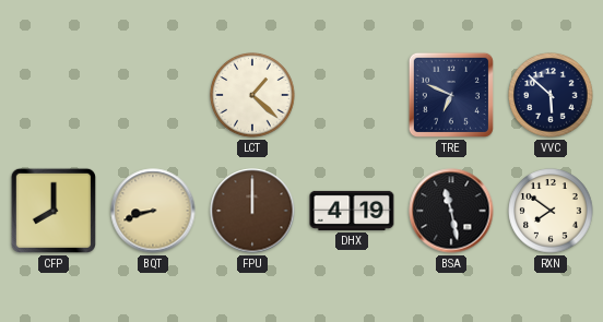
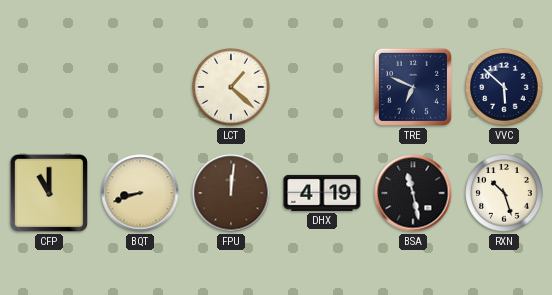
CFP: 8:00 -> 11:00 (49, 193)
FPU: 12:00 -> 12:01 (231, 193)
RXN: 7:51 -> 10:27 (504, 193)
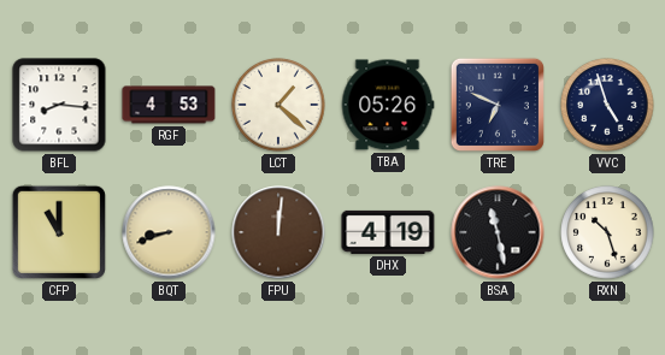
BFL: none -> 8:16 (59, 105)
RGF: none -> 4:53 (169, 105)
TBA: none -> 05:26 (388, 105)
VVC: 5:52 -> 4:57 (607, 105)
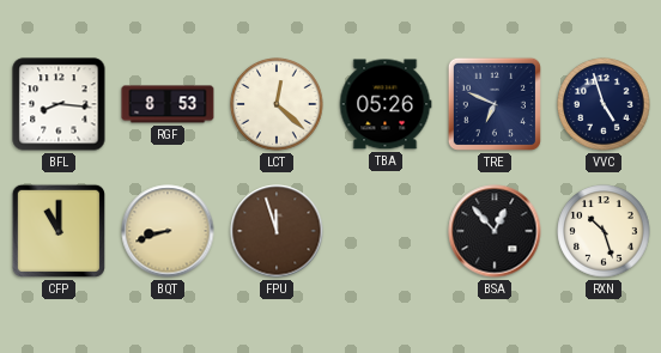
RGF: 4:53 -> 8:53 (168, 104)
LCT: 1:22 -> 12:22 (277, 104)
FPU: 12:01 -> 11:57 (277, 231)
DHX: 4:19 -> none (388, 232)
BSA: 11:28 -> 12:53 (495, 231)
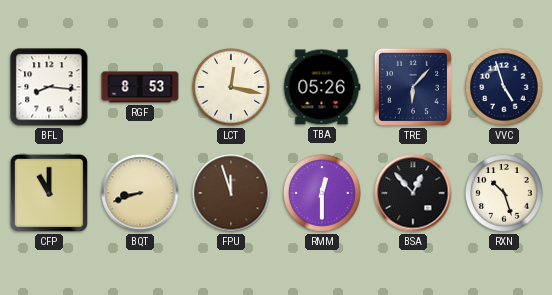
LCT: 12:22 -> 12:17 (231, 87)
TRE: 6:49 -> 6:07 (413, 87)
RMM: none -> 12:30 (322, 193)
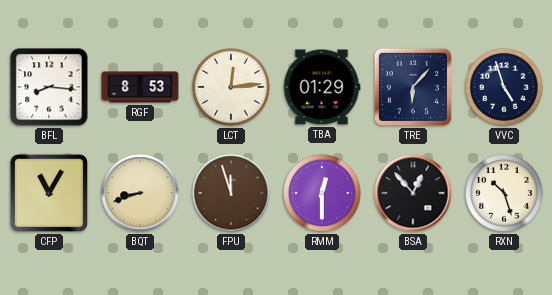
LCT: 12:17 -> 12:14 (231, 87)
TBA: 05:26 -> 01:29 (322, 87)
CFP: 11:00 -> 11:05 (49, 193)
